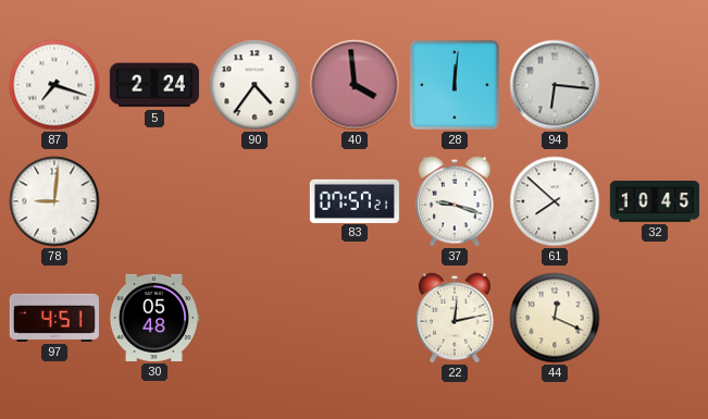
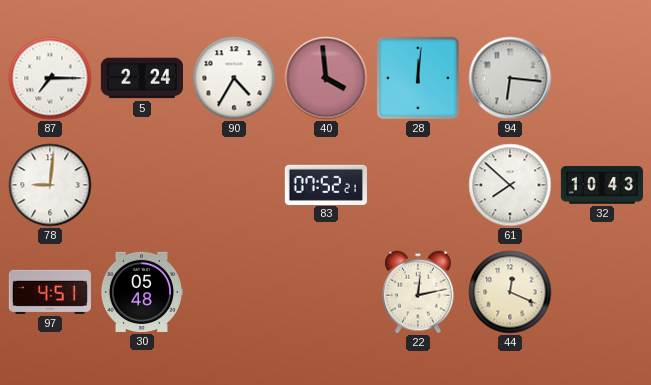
87: 7:18 -> 7:15 (50, 78)
90: 4:36 -> 4:35 (234, 78)
83: 07:57 -> 07:52 (326, 184)
37: 9:18 -> none (455, 201)
32: 10:45 -> 10:43 (602, 185)
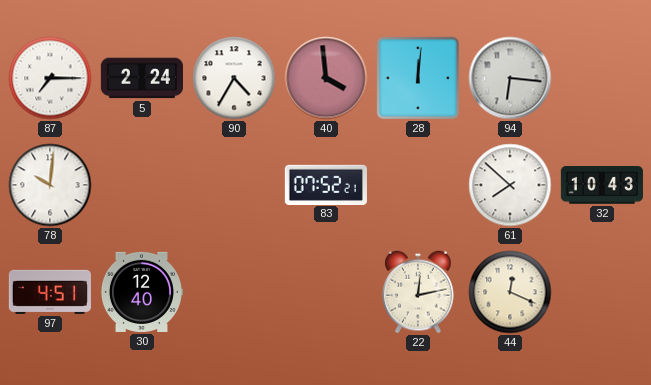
78: 9:01 -> 10:01 (50, 185)
30: 05:48 -> 12:40 (141, 292)
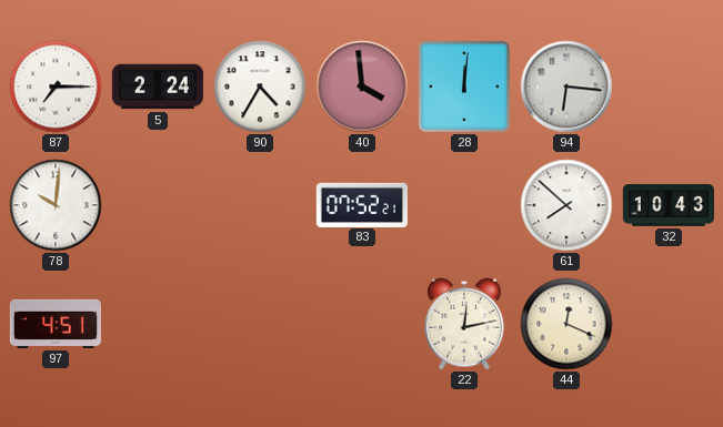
30: 12:40 -> none (141, 292)
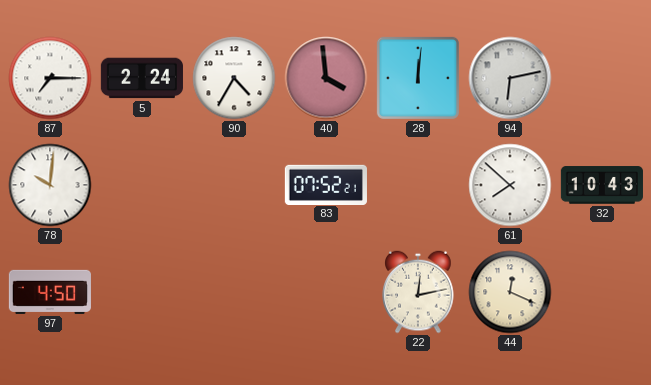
94: 6:16 -> 6:13 (510, 78)
97: 4:51 -> 4:50 (50, 292)
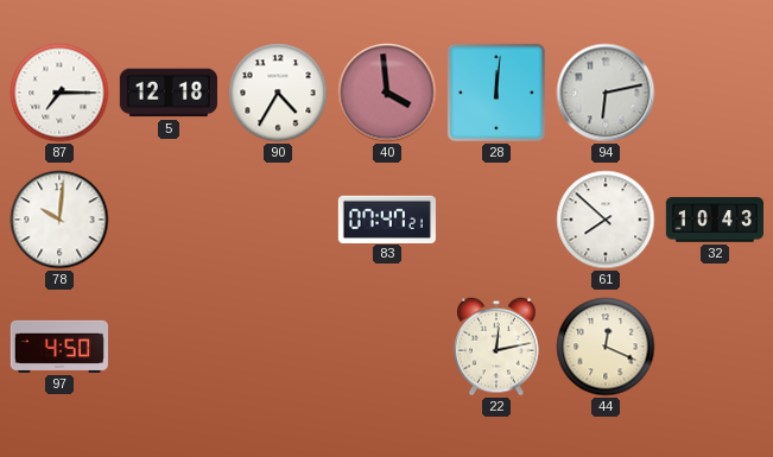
5: 2:24 -> 12:18 (169, 93)
83: 07:52 -> 07:47 (387, 218)
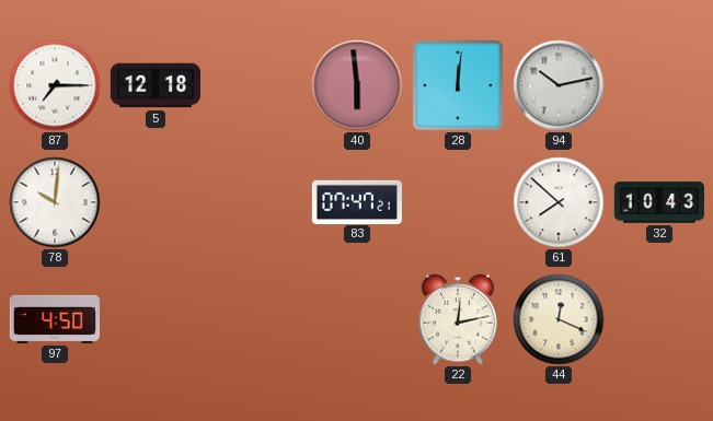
90: 4:35 -> none (278, 93)
40: 3:59 -> 5:59 (357, 85)
94: 6:13 -> 10:13 (559, 85)
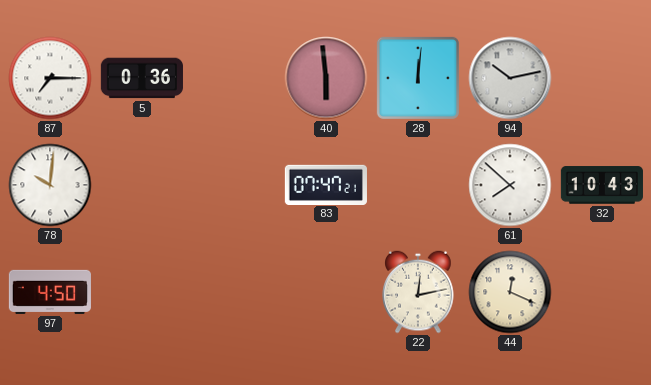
5: 12:18 -> 0:36 (142, 78)
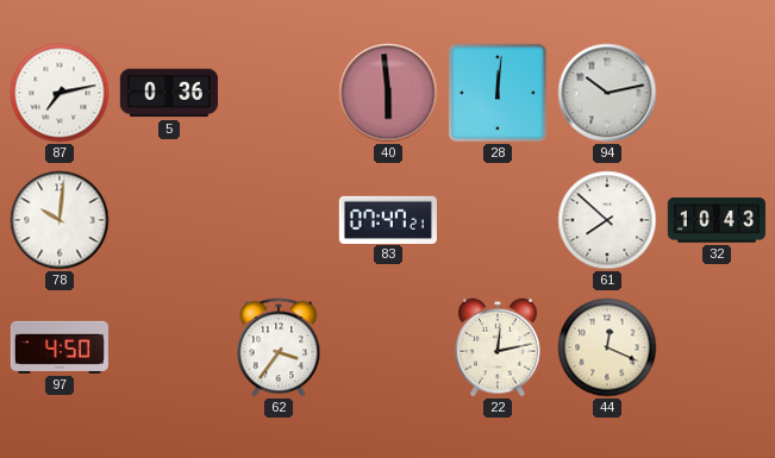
87: 7:15 -> 7:13 (60, 93)
62: none -> 3:36 (279, 347)
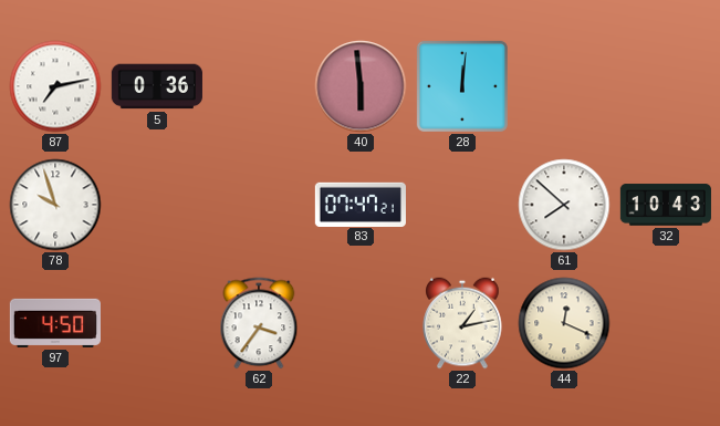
94: 10:13 -> none (607, 93)
78: 10:01 -> 9:57 (55, 205)
22: 12:13 -> 1:13 (462, 323)
